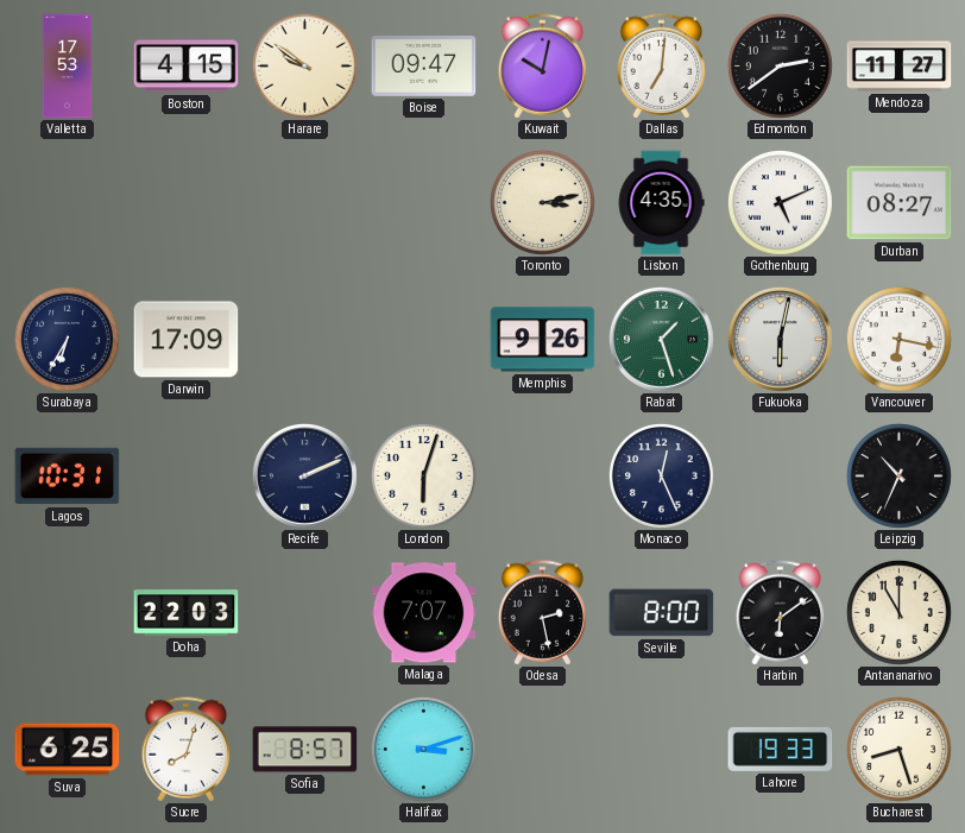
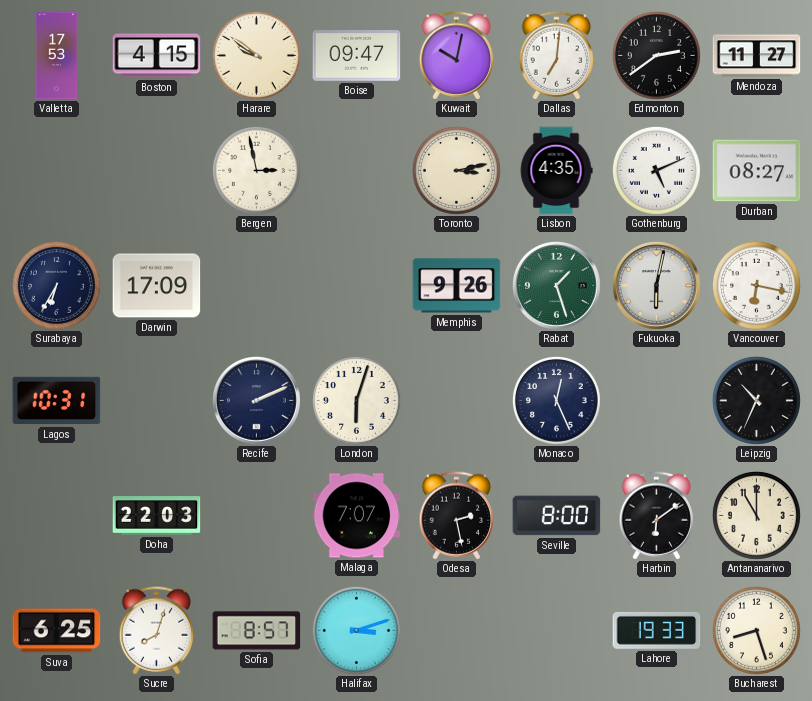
Bergen: none -> 2:58 (256, 170)
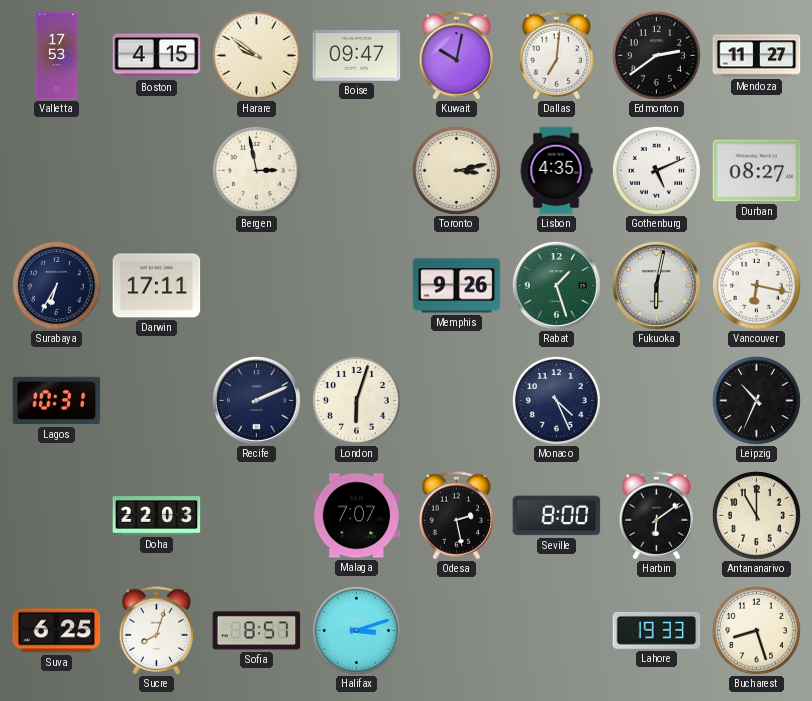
Darwin: 17:09 -> 17:11 (157, 286)
Monaco: 12:26 -> 4:26 (556, 400)
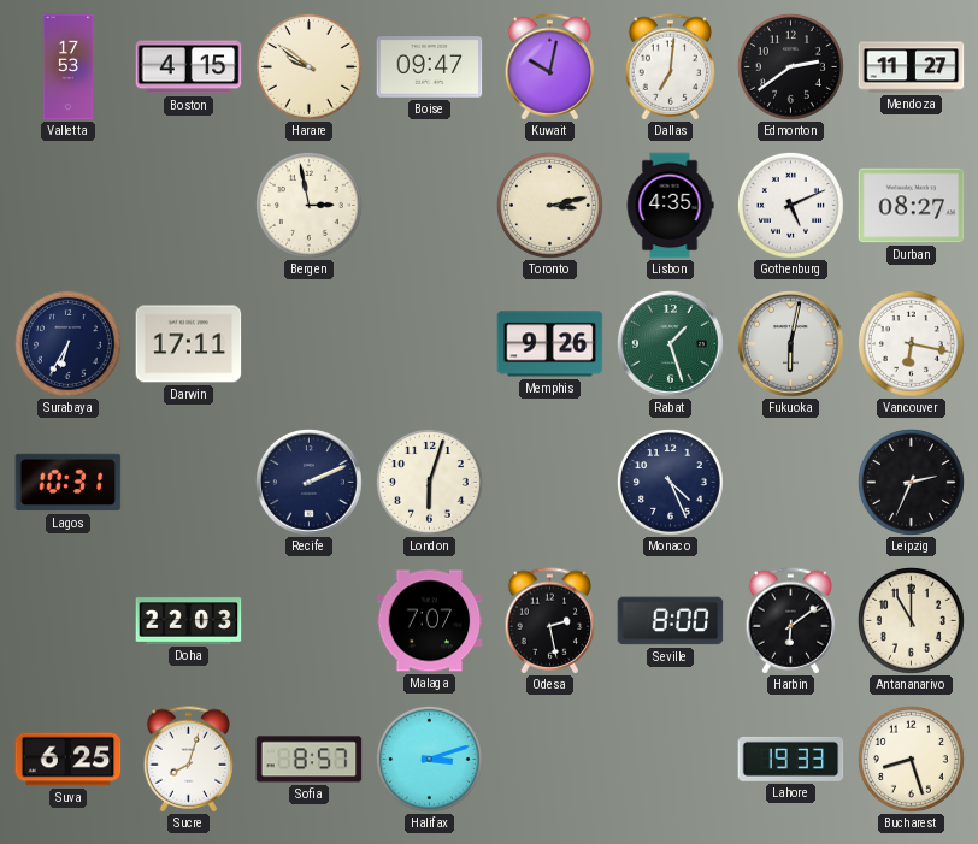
Leipzig: 10:34 -> 2:34 (911, 482)
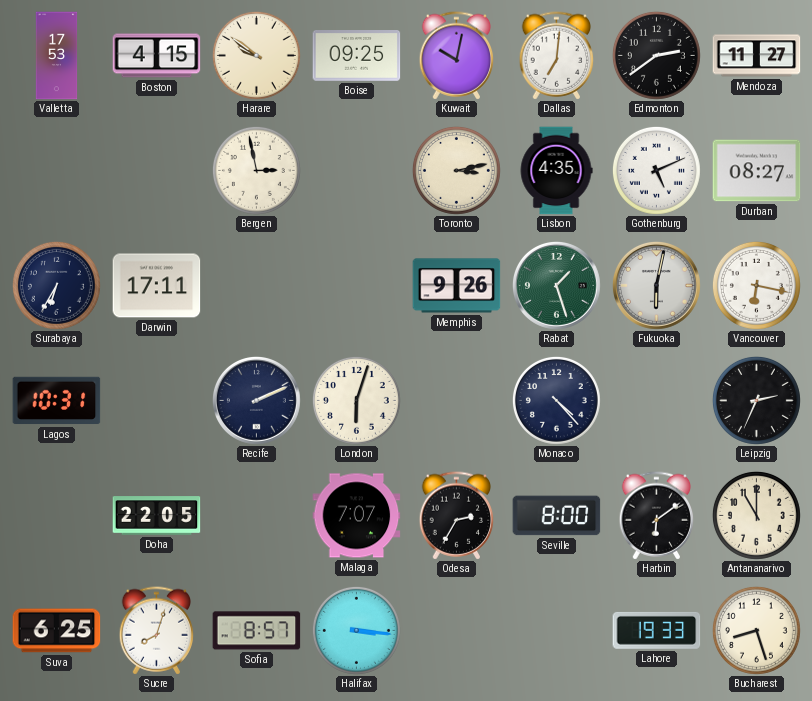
Boise: 09:47 -> 09:25 (357, 56)
Monaco: 4:26 -> 4:23 (556, 400)
Doha: 22:03 -> 22:05 (157, 516)
Odesa: 2:28 -> 2:35 (457, 516)
Halifax: 3:12 -> 3:16 (356, 630)
